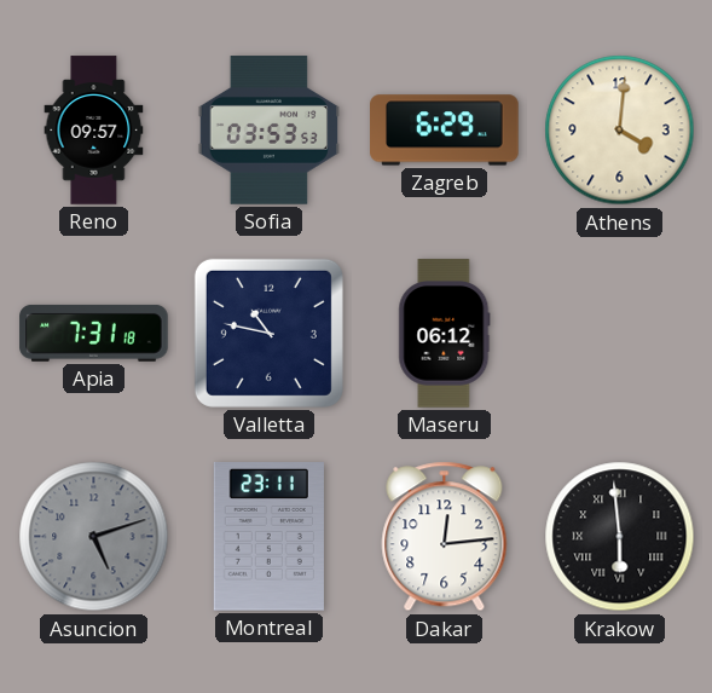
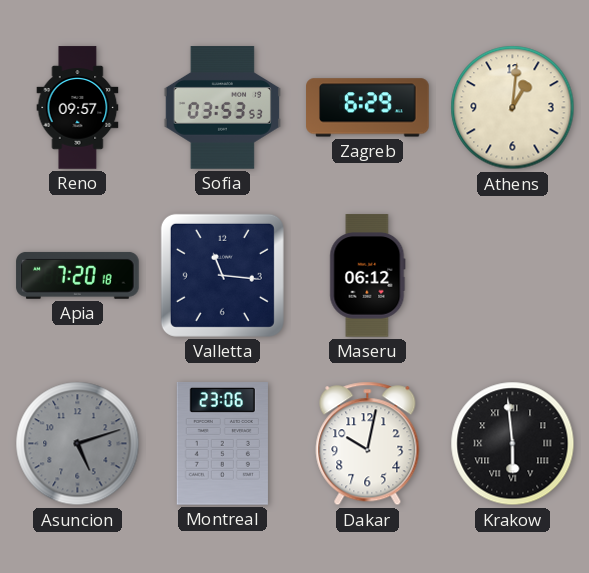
Athens: 4:01 -> 1:01 (513, 108)
Apia: 7:31 -> 7:20 (78, 275)
Valletta: 10:47 -> 11:16 (222, 275)
Montreal: 23:11 -> 23:06 (222, 444)
Dakar: 12:14 -> 10:02 (368, 444)
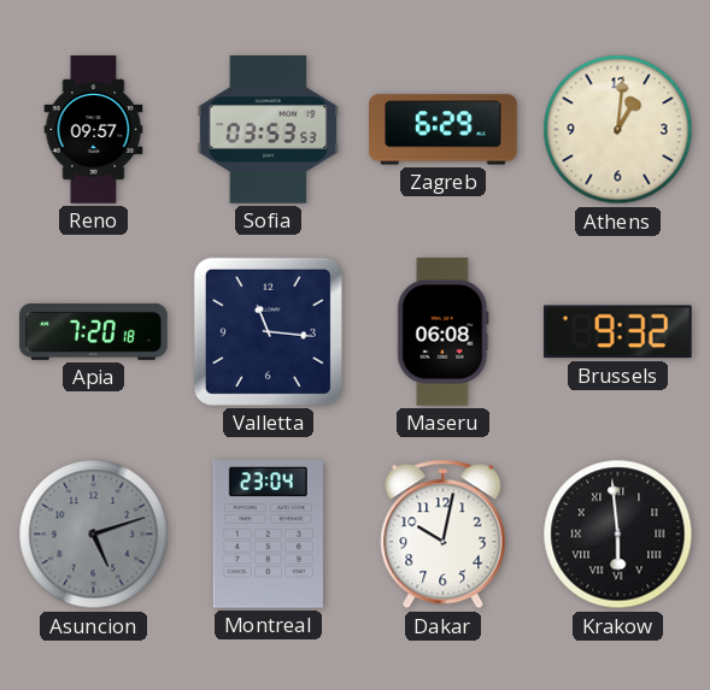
Maseru: 06:12 -> 06:08 (444, 332)
Brussels: none -> 9:32 (617, 332)
Montreal: 23:06 -> 23:04 (268, 535)
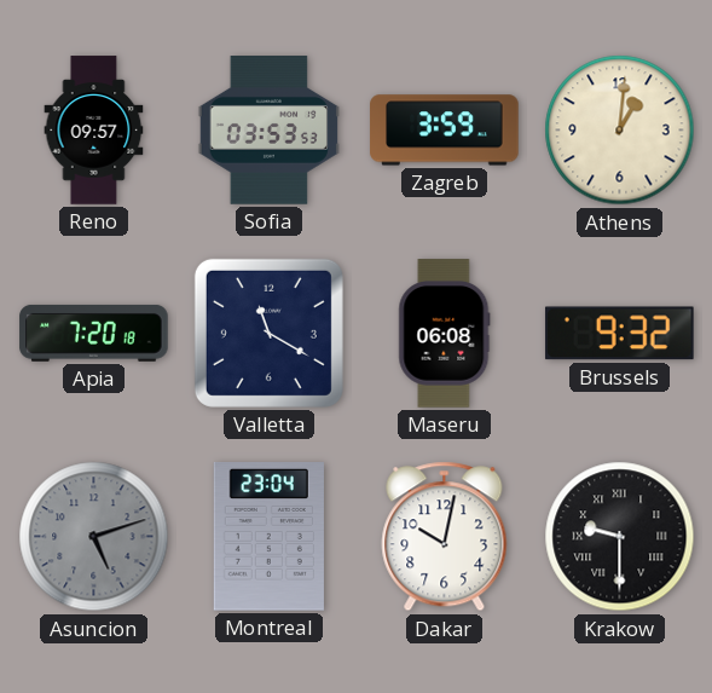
Zagreb: 6:29 -> 3:59 (445, 131)
Valletta: 11:16 -> 11:20 (268, 333)
Krakow: 5:59 -> 9:30 (620, 537)
